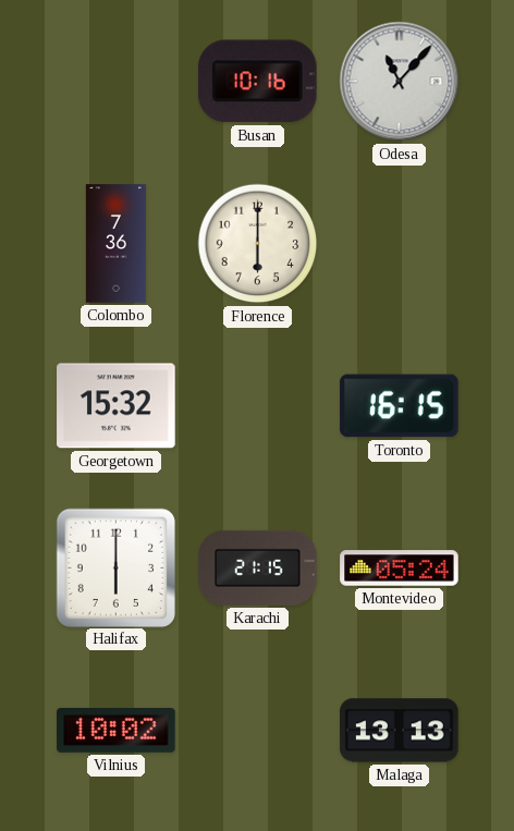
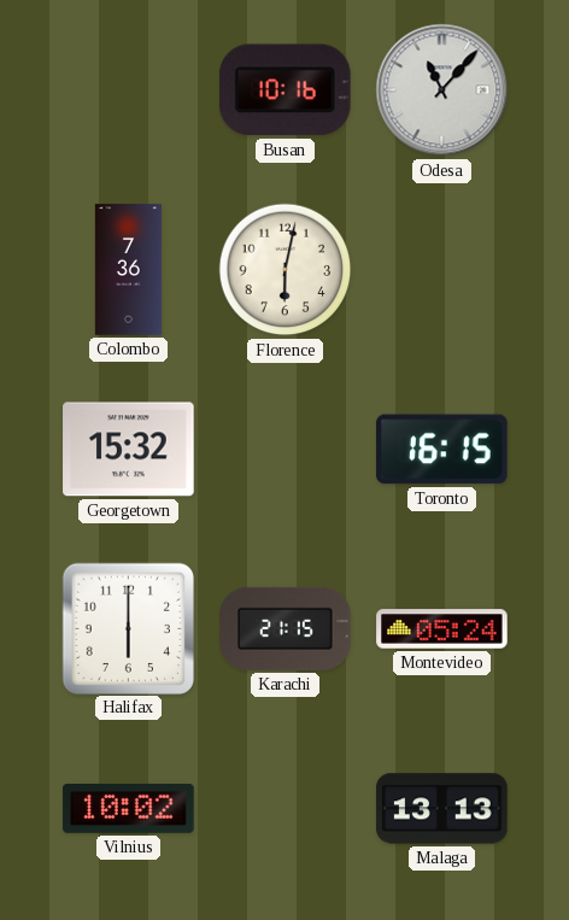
Florence: 6:00 -> 6:02 (286, 270)
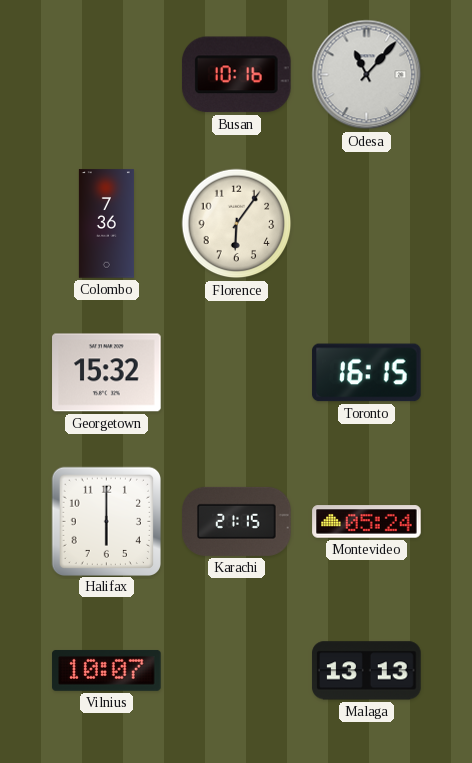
Florence: 6:02 -> 6:06 (237, 224)
Vilnius: 10:02 -> 10:07 (107, 670)
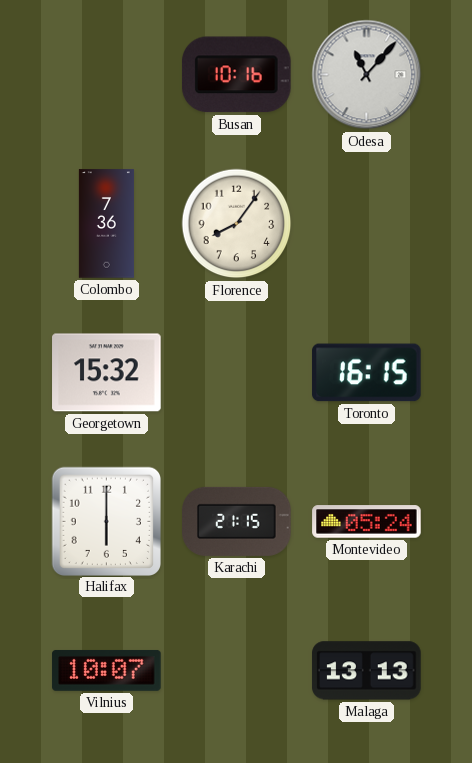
Florence: 6:06 -> 8:06 (237, 224)
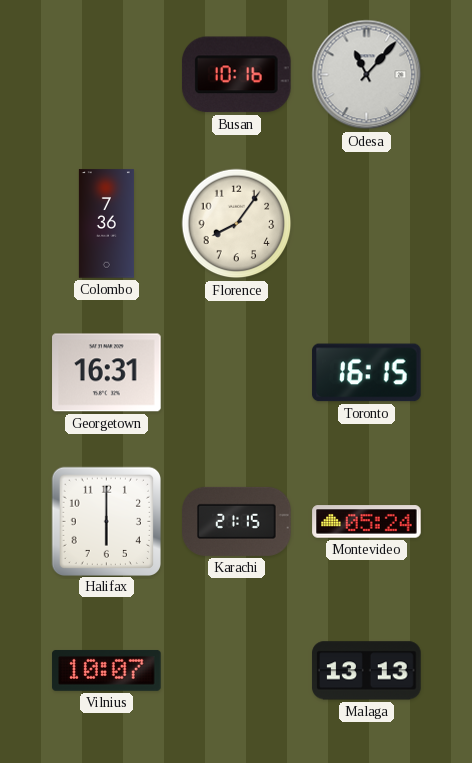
Georgetown: 15:32 -> 16:31 (107, 373)
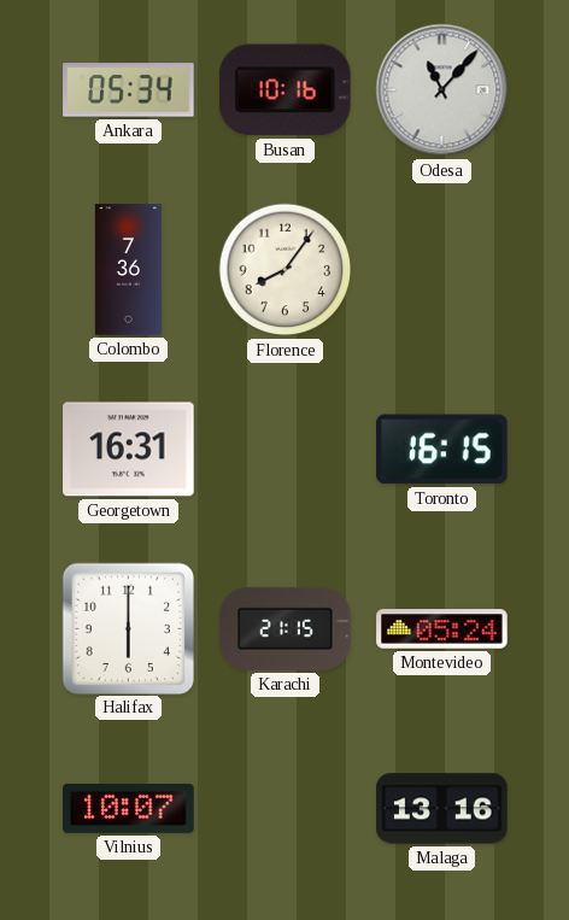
Ankara: none -> 05:34 (129, 90)
Malaga: 13:13 -> 13:16 (442, 809)
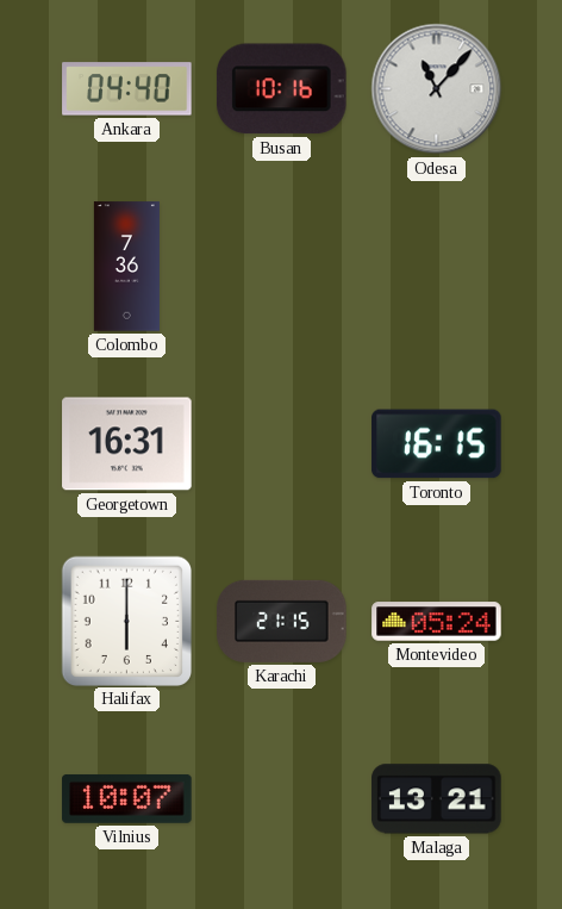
Ankara: 05:34 -> 04:40 (127, 89)
Florence: 8:06 -> none (286, 270)
Malaga: 13:16 -> 13:21 (437, 799)
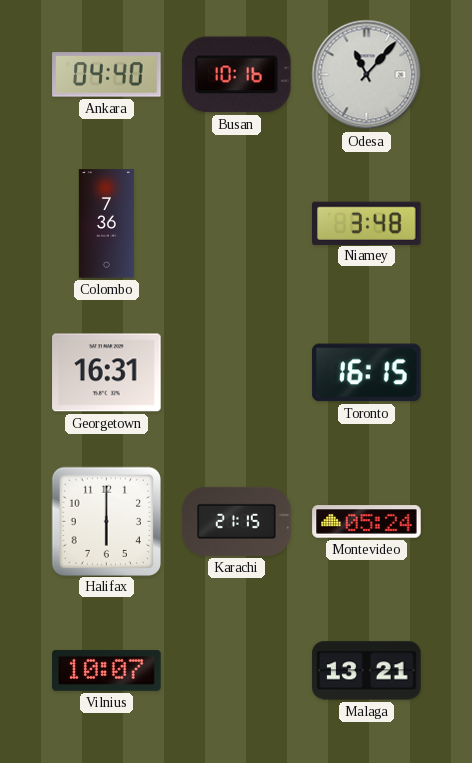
Niamey: none -> 3:48 (367, 223)
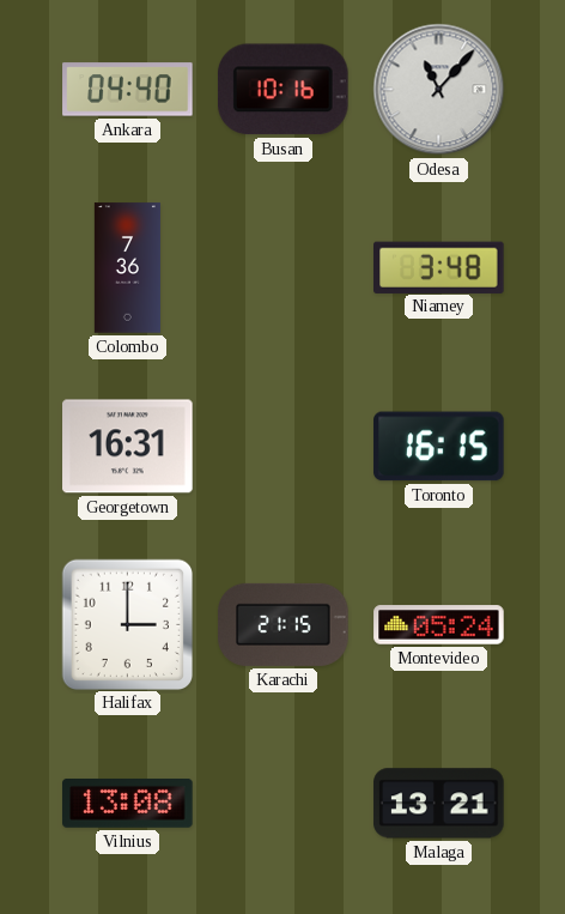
Halifax: 6:00 -> 3:00 (127, 624)
Vilnius: 10:07 -> 13:08 (128, 803)
